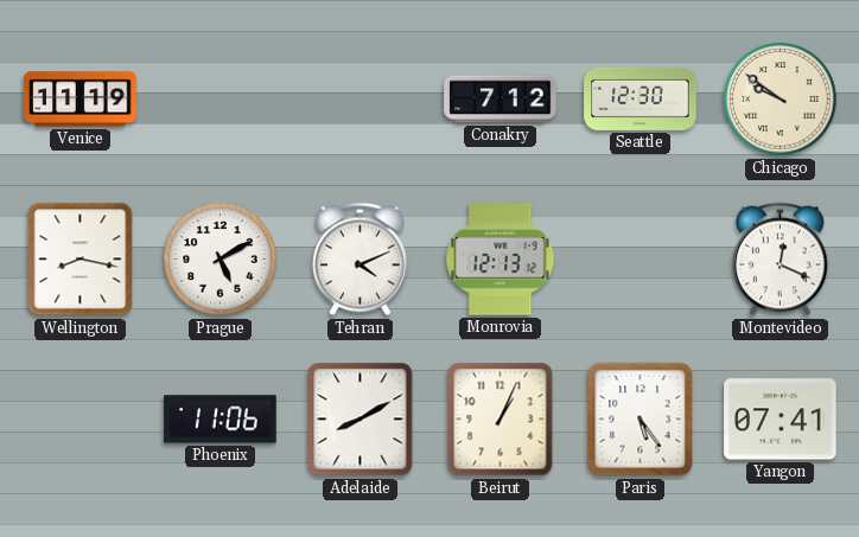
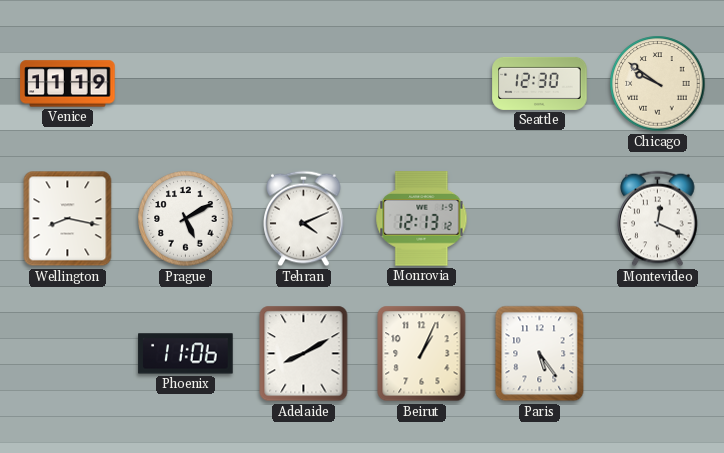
Conakry: 7:12 -> none (501, 100)
Yangon: 07:41 -> none (781, 420)
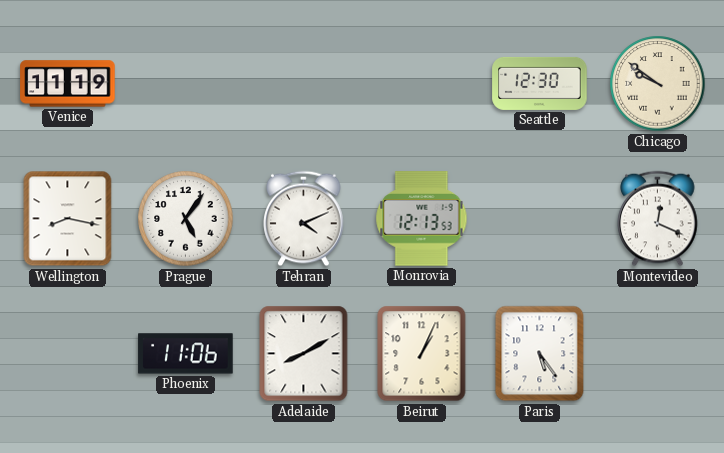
Prague: 5:10 -> 5:06 (186, 219)
Monrovia: 12:13:12 -> 12:13:53 (422, 219)
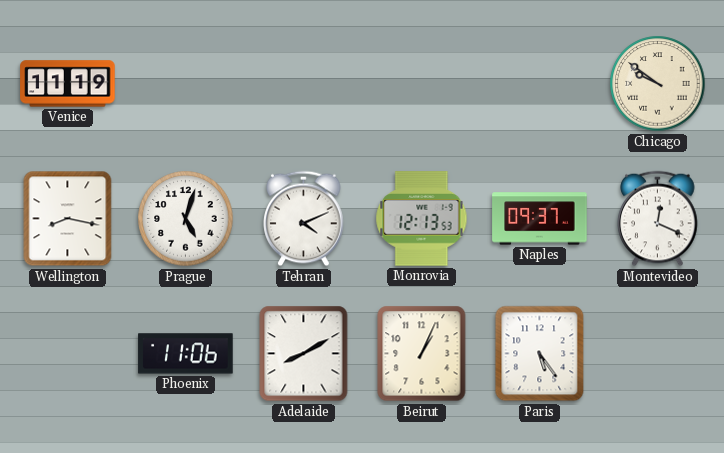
Seattle: 12:30 -> none (540, 83)
Prague: 5:06 -> 5:03 (186, 219)
Naples: none -> 09:37 (540, 219)
